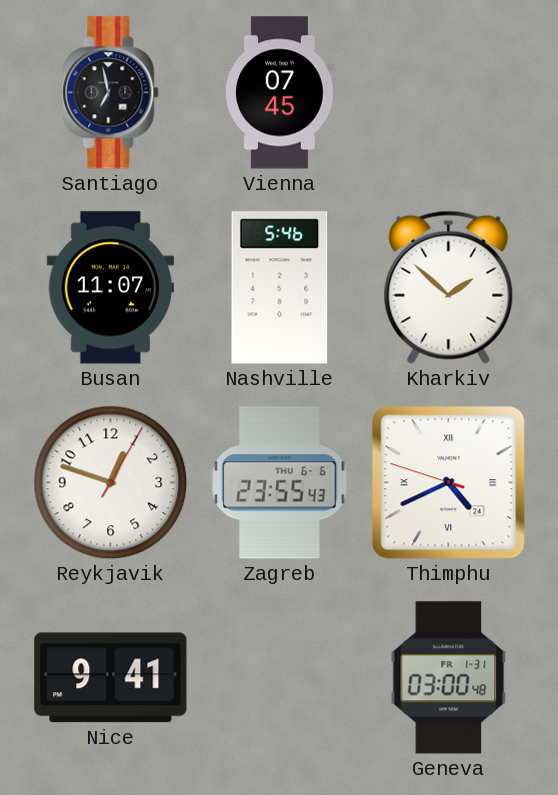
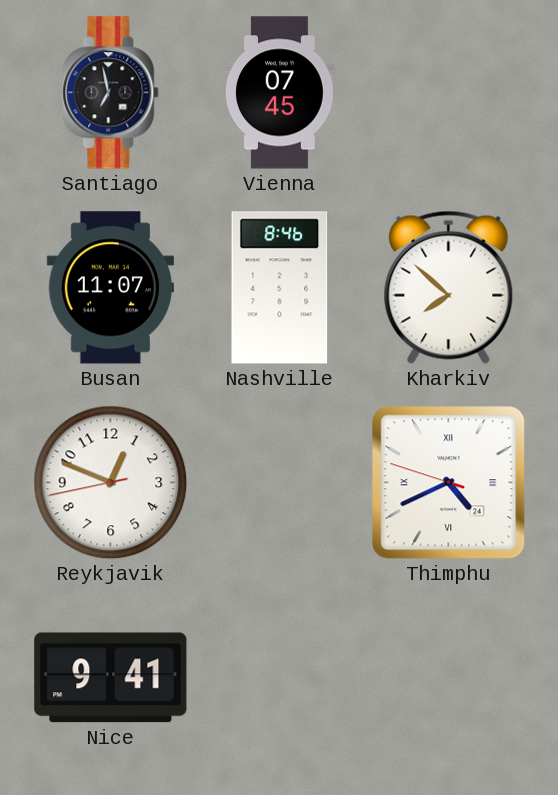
Nashville: 5:46 -> 8:46 (280, 288)
Kharkiv: 1:52 -> 7:52 (449, 287)
Reykjavik: 12:48:05 -> 12:48:43 (111, 483)
Zagreb: 23:55 -> none (280, 483)
Geneva: 03:00 -> none (449, 678)
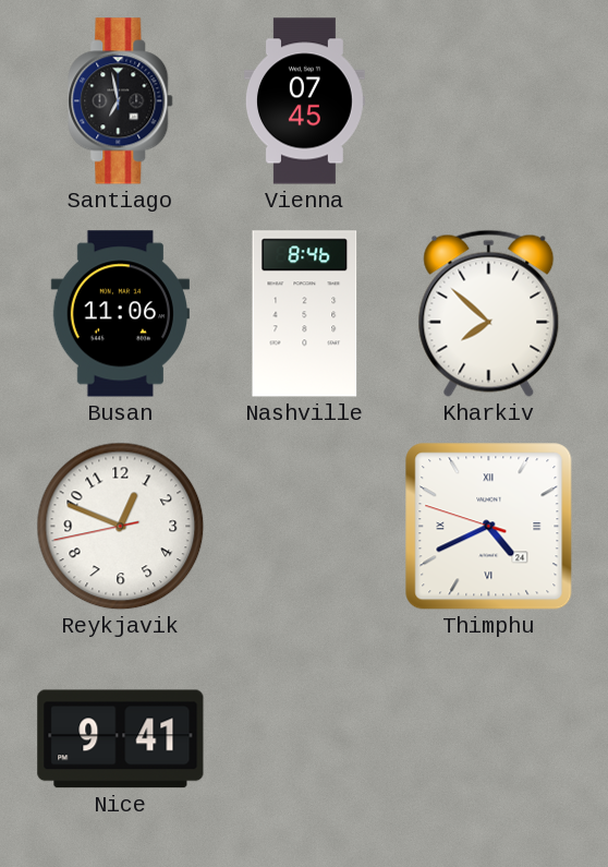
Busan: 11:07 -> 11:06 (120, 314)
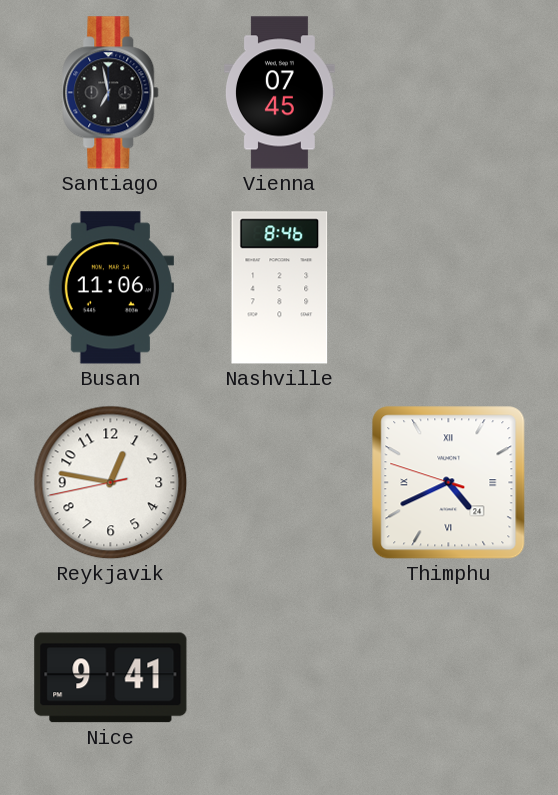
Kharkiv: 7:52 -> none (489, 313)
Reykjavik: 12:48 -> 12:46 (111, 483)
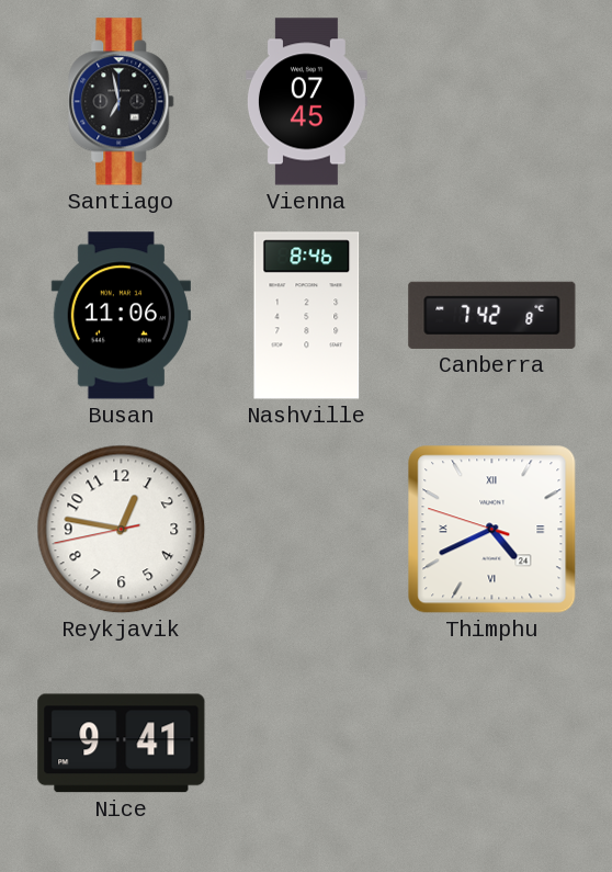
Canberra: none -> 7:42 (492, 315)
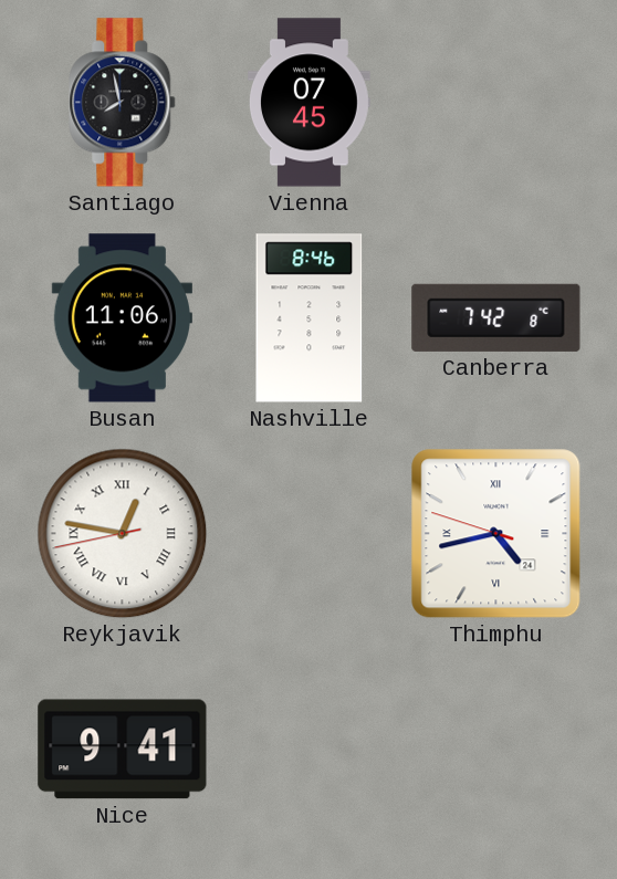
Santiago: 6:58 -> 7:58 (123, 103)
Reykjavik numerals: Arabic -> Roman (123, 534)
Thimphu: 4:40 -> 4:42 (496, 534)
